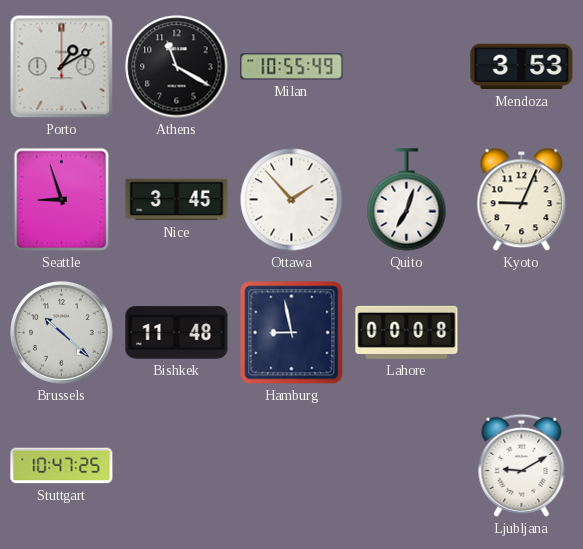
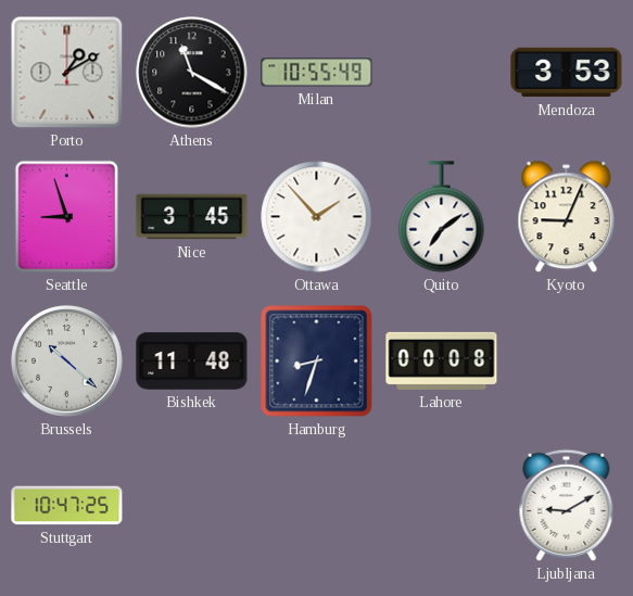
Quito: 7:03 -> 7:09 (442, 217)
Hamburg: 8:58 -> 8:33 (317, 362)
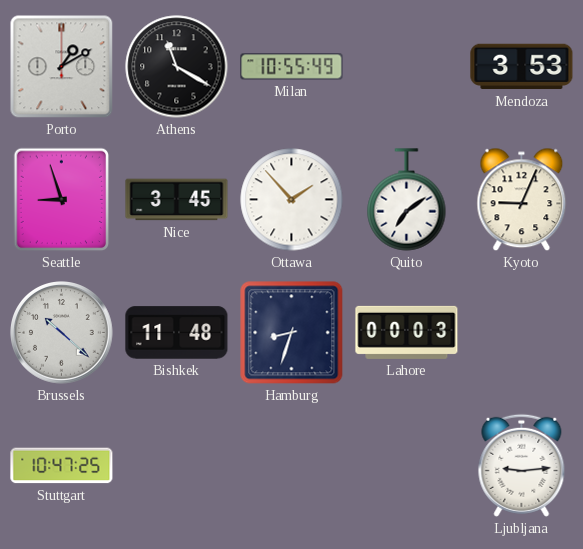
Lahore: 00:08 -> 00:03 (407, 332)
Ljubljana: 9:10 -> 9:14 (522, 465)
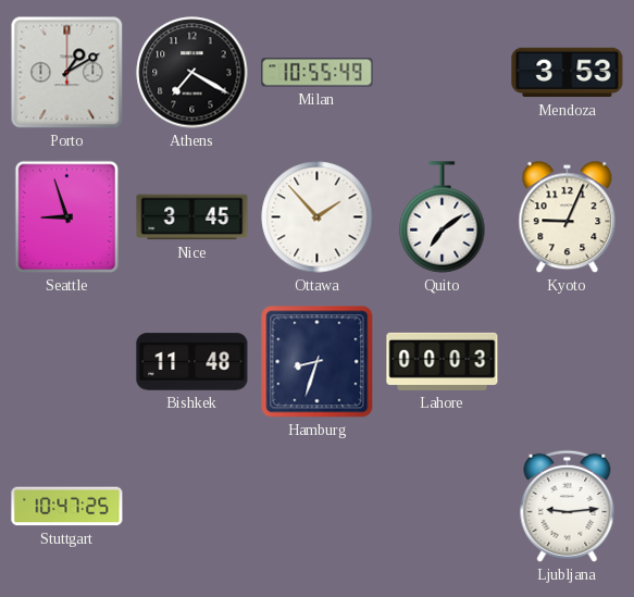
Athens: 11:20 -> 7:20 (192, 73)
Brussels: 10:22 -> none (62, 333)
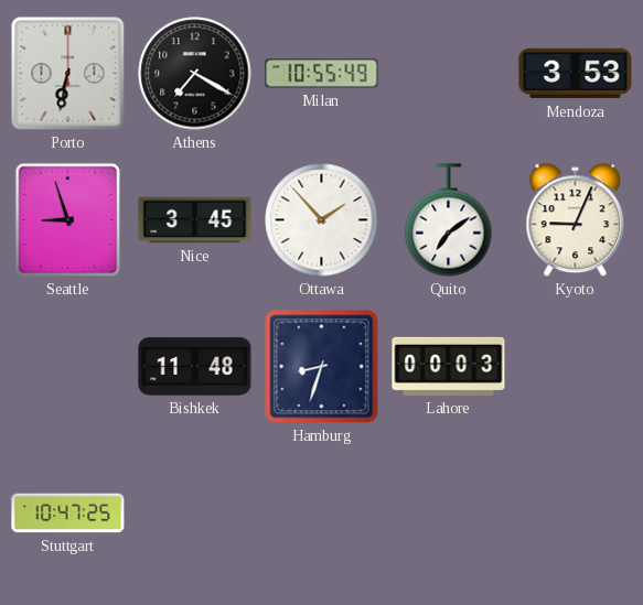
Porto: 1:10 -> 6:32 (68, 74)
Ljubljana: 9:14 -> none (568, 506)
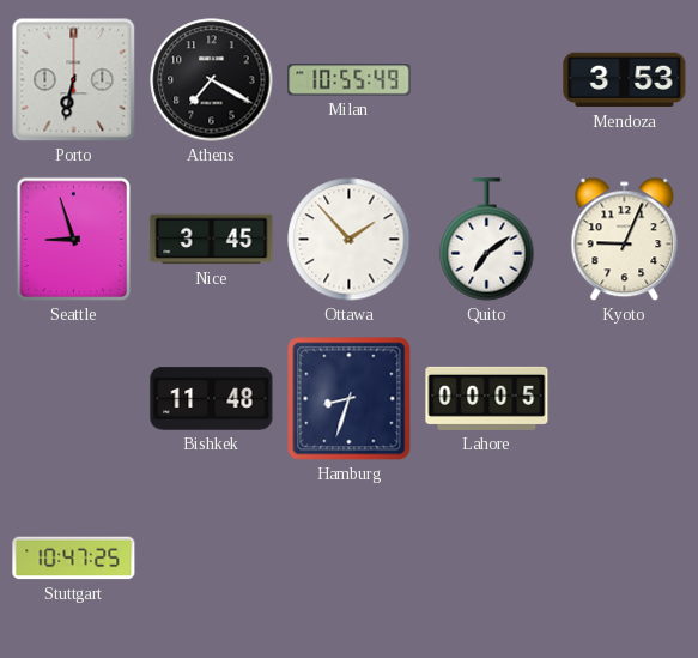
Lahore: 00:03 -> 00:05 (487, 398)
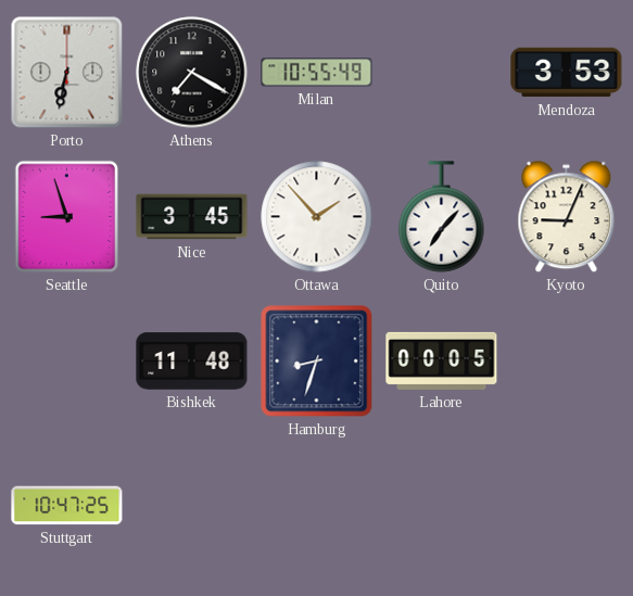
Quito: 7:09 -> 7:07 (442, 217)
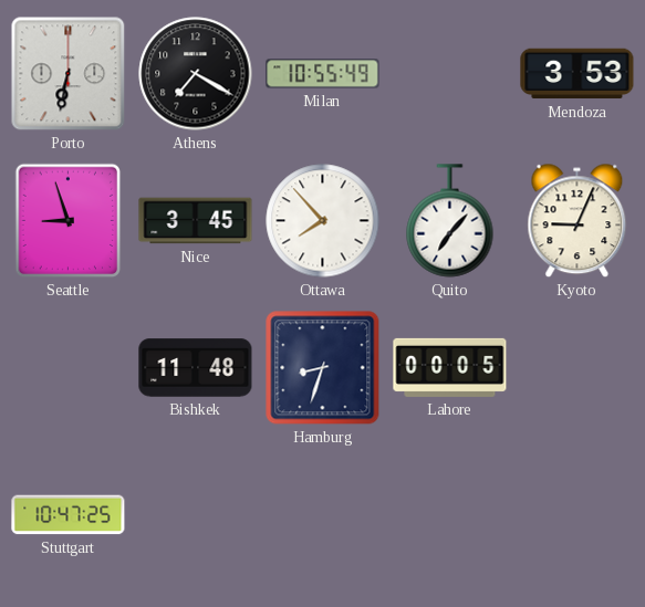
Ottawa: 1:53 -> 7:53 (323, 221)
